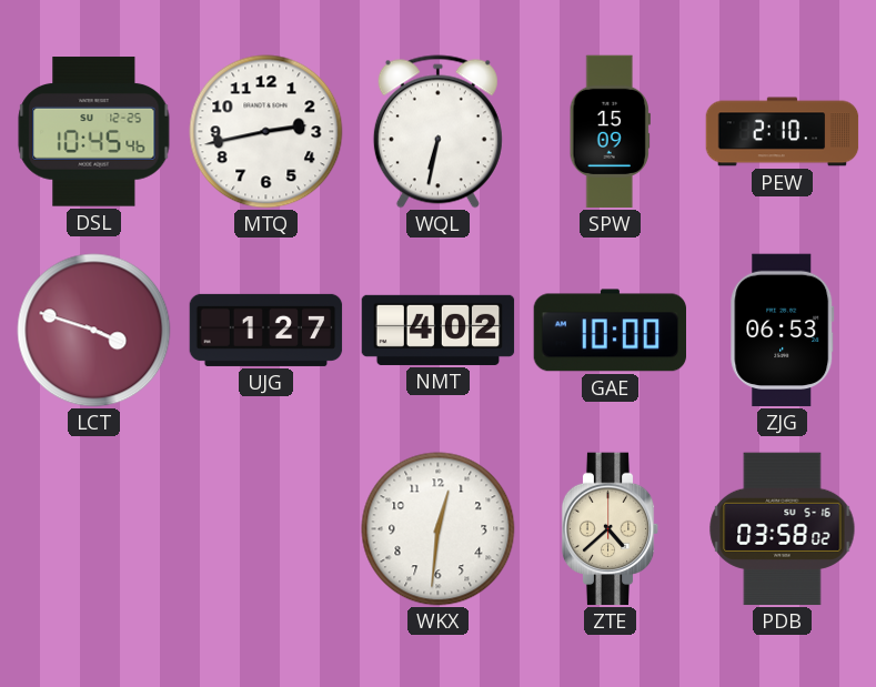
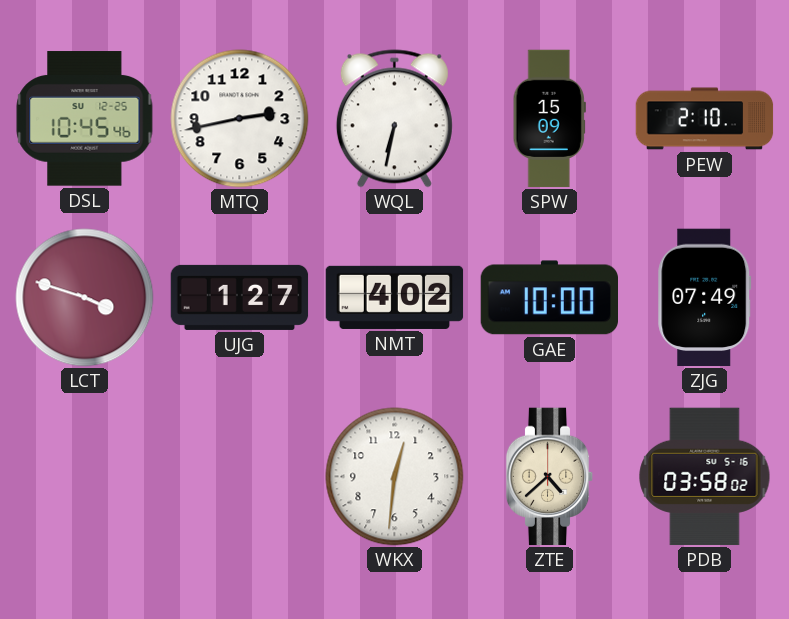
ZJG: 06:53 -> 07:49 (705, 298)
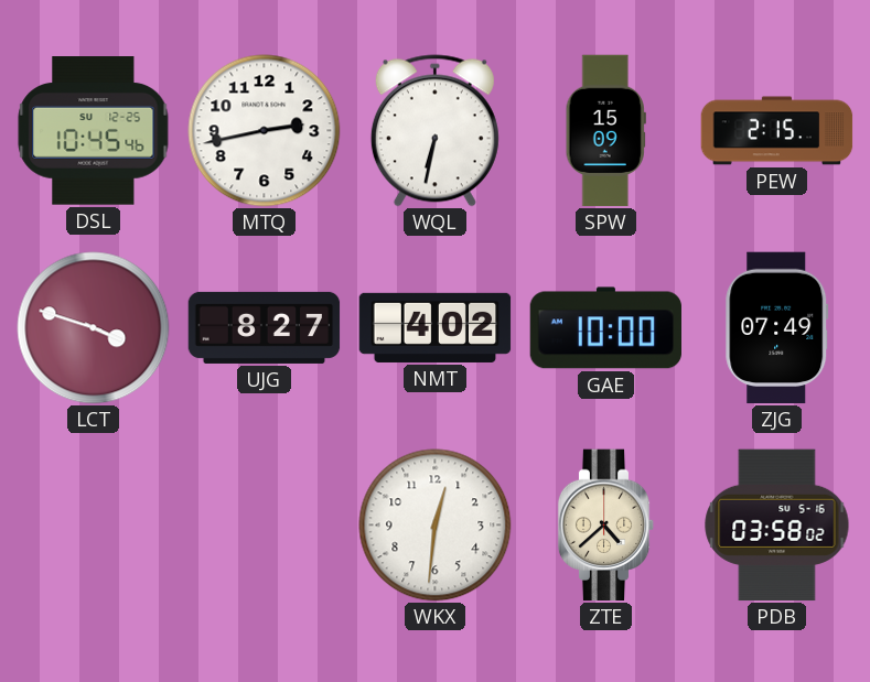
PEW: 2:10 -> 2:15 (777, 131)
UJG: 1:27 -> 8:27 (265, 327)
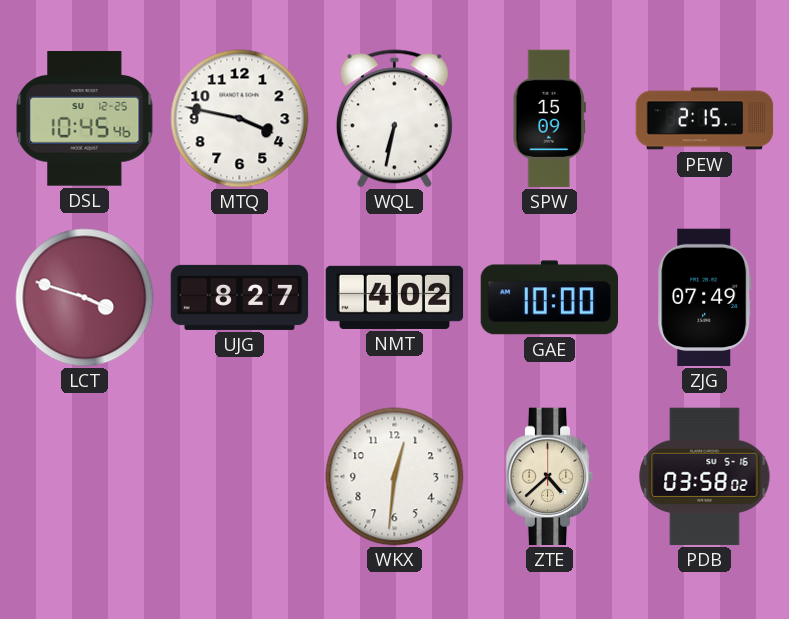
MTQ: 2:43 -> 3:47 (240, 119)
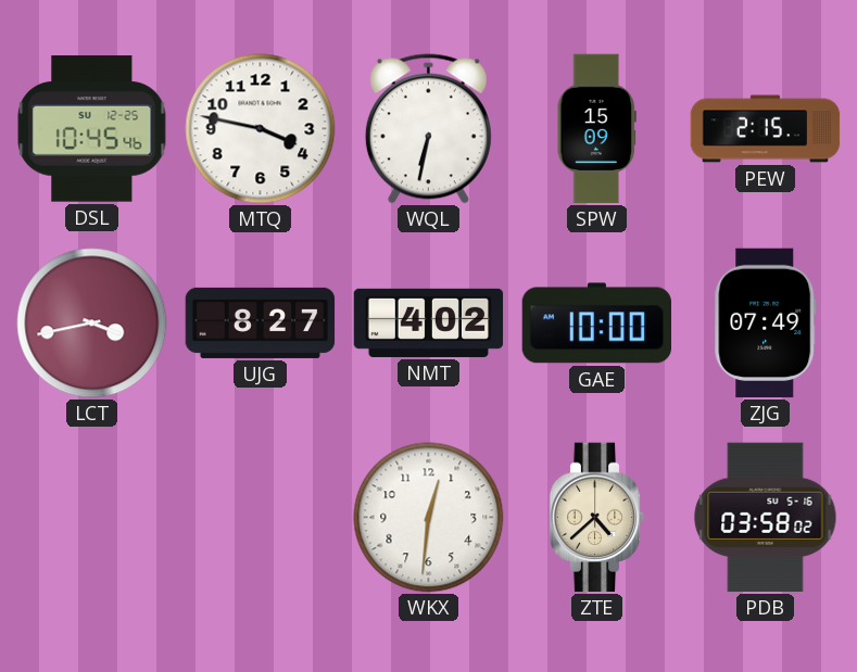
LCT: 3:48 -> 3:43 (92, 324)
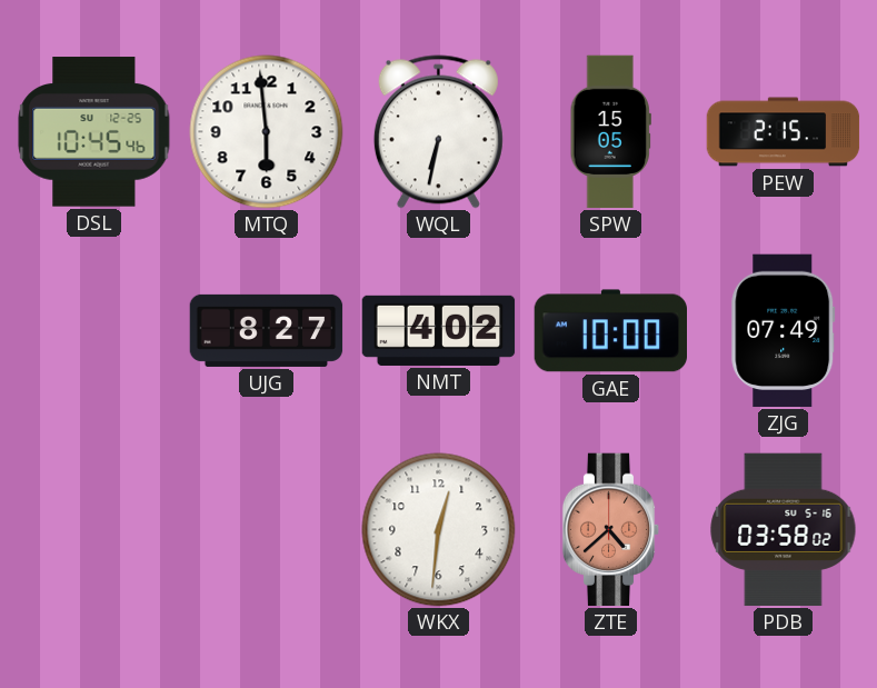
MTQ: 3:47 -> 5:59 (267, 132)
SPW: 15:09 -> 15:05 (610, 132)
LCT: 3:43 -> none (92, 324)
ZTE dial: cream -> salmon (611, 530)
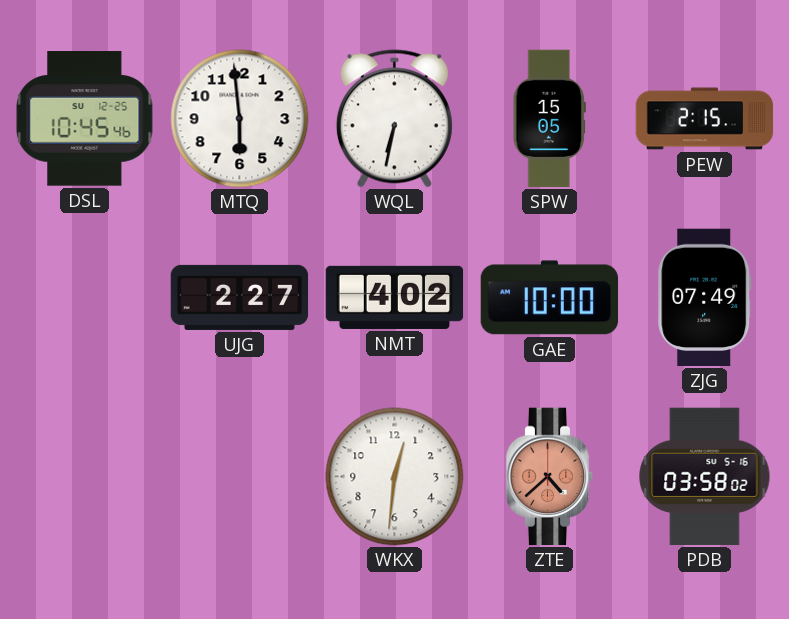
UJG: 8:27 -> 2:27 (240, 297)
